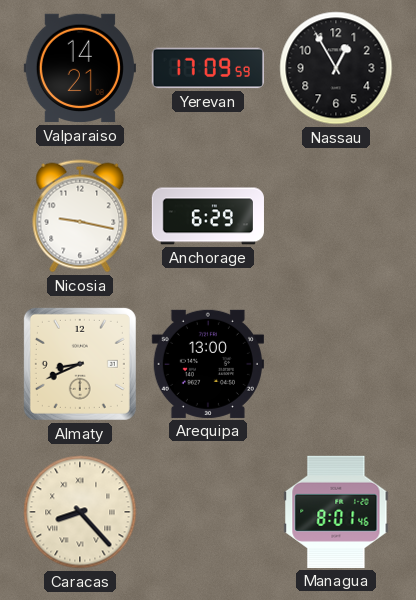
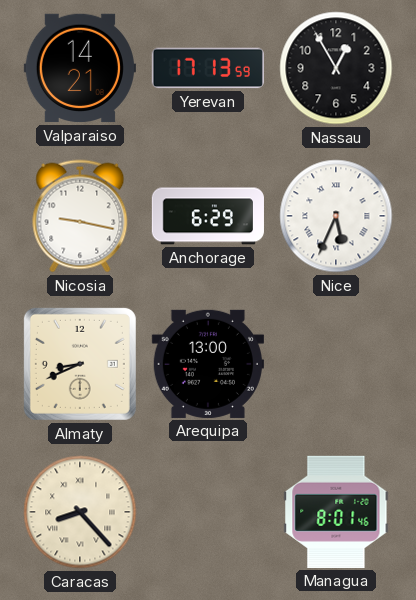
Yerevan: 17:09 -> 17:13 (208, 68)
Nice: none -> 5:34 (336, 216)
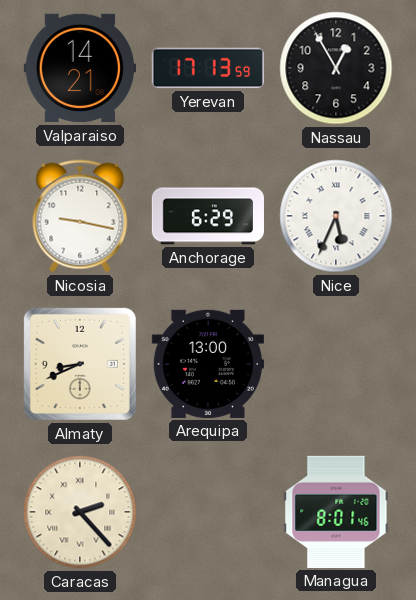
Caracas: 8:23 -> 2:23 (80, 512)
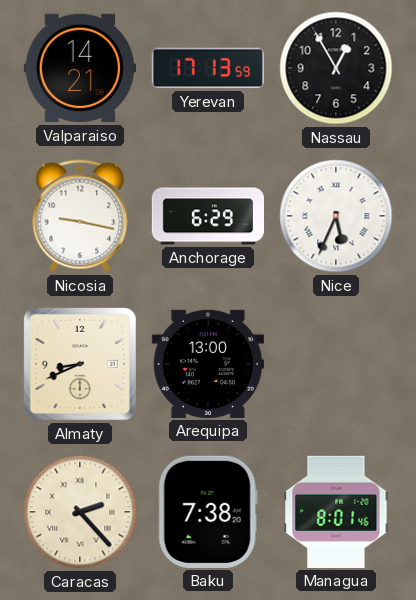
Baku: none -> 7:38 (208, 512)
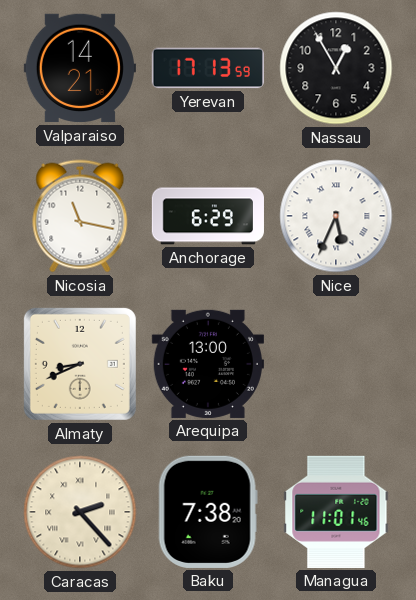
Nicosia: 9:17 -> 11:17 (80, 216)
Managua: 8:01 -> 11:01 (336, 512)
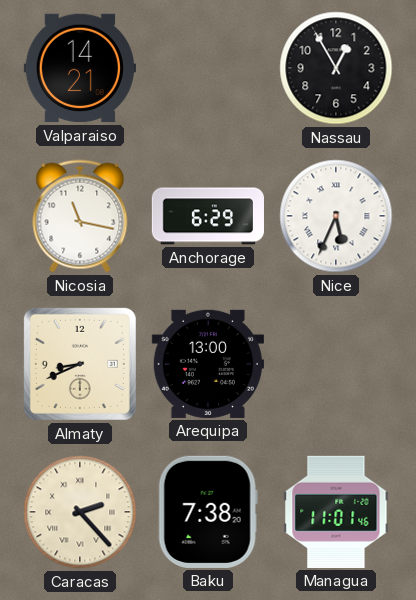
Yerevan: 17:13 -> none (208, 68)
